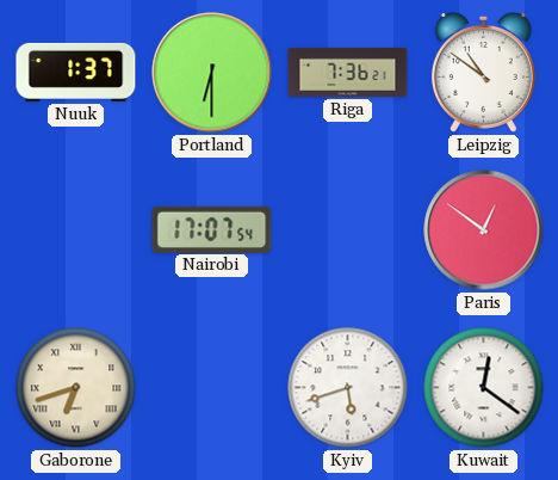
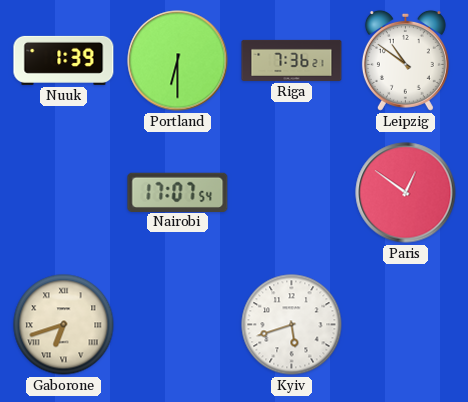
Nuuk: 1:37 -> 1:39 (64, 60)
Kuwait: 12:21 -> none (484, 388)
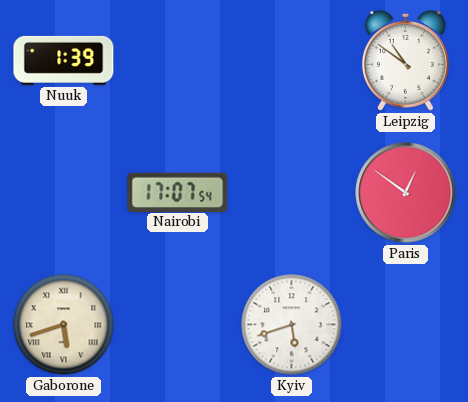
Portland: 6:30 -> none (178, 61)
Riga: 7:36 -> none (292, 60)
Gaborone: 6:42 -> 5:42 (64, 325)
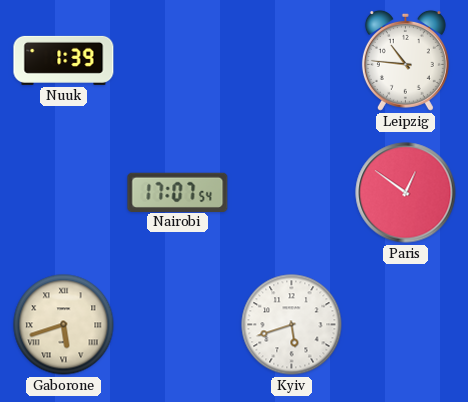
Leipzig: 10:51 -> 10:46 (405, 60)
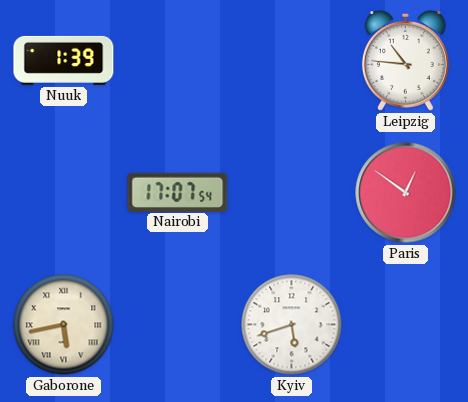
Gaborone: 5:42 -> 5:43 (64, 325)
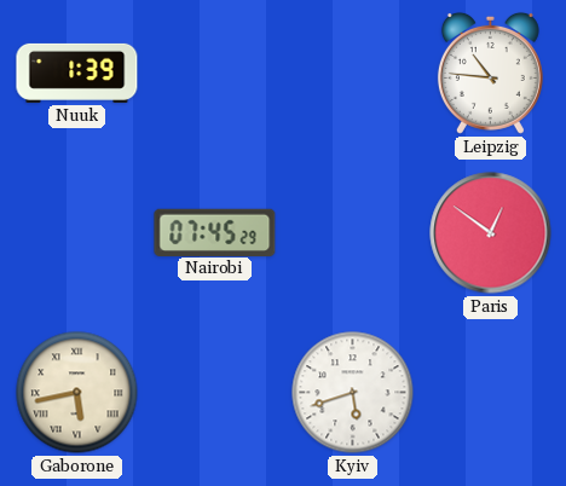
Nairobi: 17:07 -> 07:45 (215, 232)
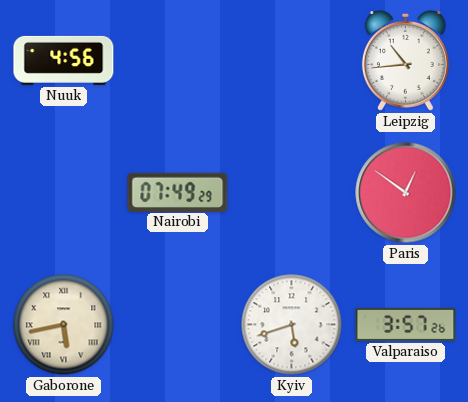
Nuuk: 1:39 -> 4:56 (64, 60)
Leipzig: 10:46 -> 10:44 (405, 60)
Nairobi: 07:45 -> 07:49 (178, 192)
Valparaiso: none -> 3:57 (406, 324)
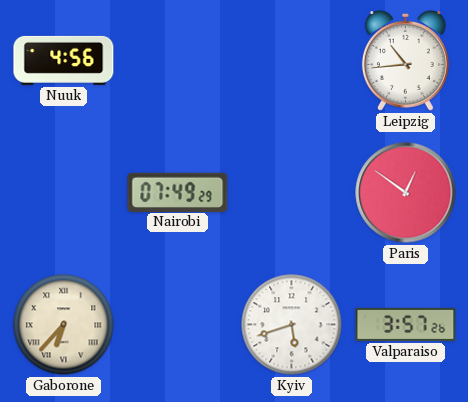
Gaborone: 5:43 -> 6:37 (64, 325)
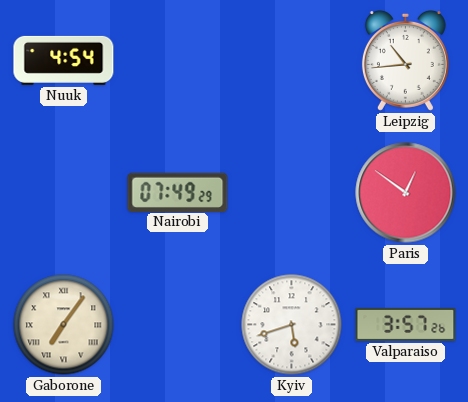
Nuuk: 4:56 -> 4:54 (64, 60)
Gaborone: 6:37 -> 7:06 (64, 325)
